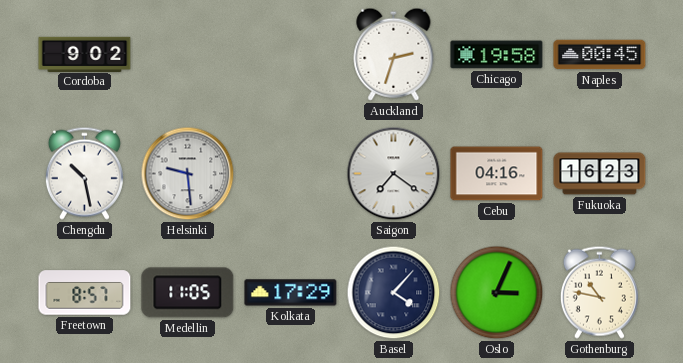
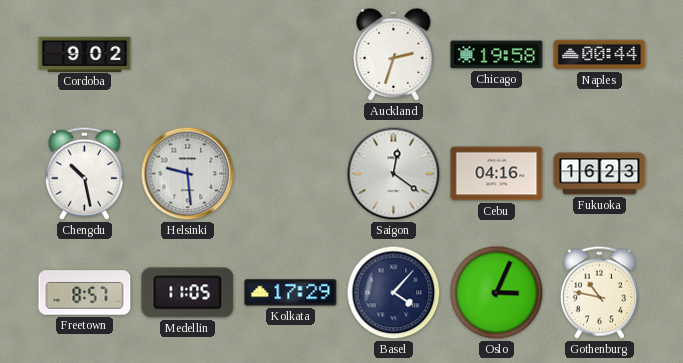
Naples: 00:45 -> 00:44 (600, 55)
Saigon: 7:21 -> 12:21 (394, 174)
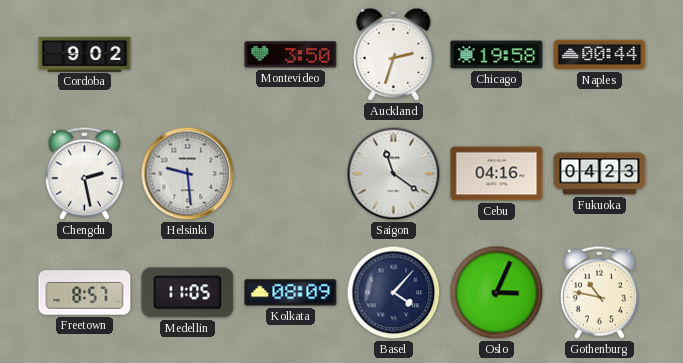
Montevideo: none -> 3:50 (291, 55)
Chengdu: 10:28 -> 2:28 (84, 173)
Saigon: 12:21 -> 11:21 (394, 174)
Fukuoka: 16:23 -> 04:23 (600, 174)
Kolkata: 17:29 -> 08:09 (291, 293)
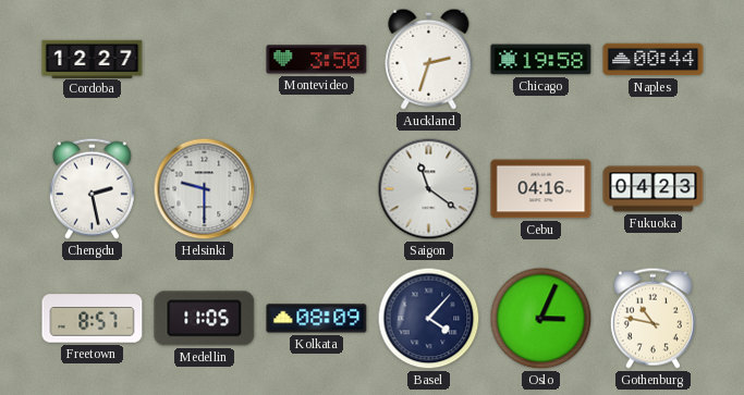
Cordoba: 9:02 -> 12:27 (93, 59)
Helsinki: 9:29 -> 9:30 (205, 189)
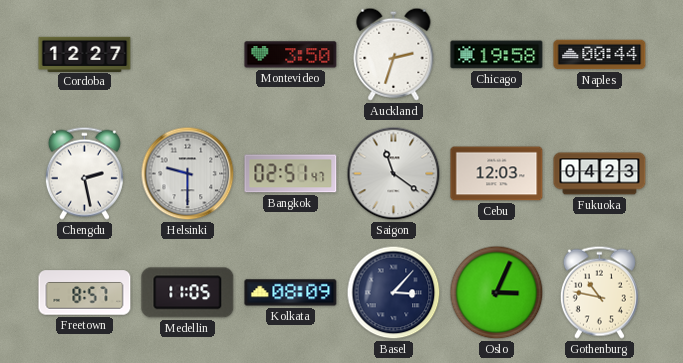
Bangkok: none -> 02:51 (291, 174)
Cebu: 04:16 -> 12:03 (497, 174)
Basel: 4:07 -> 3:07 (394, 293)
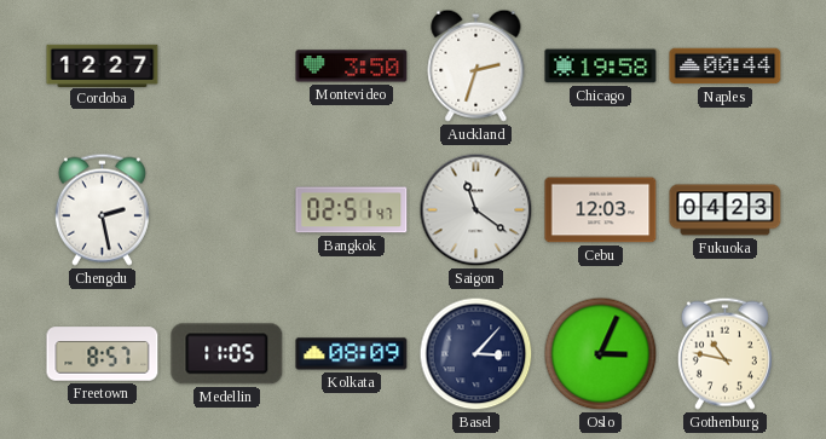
Helsinki: 9:30 -> none (188, 174)
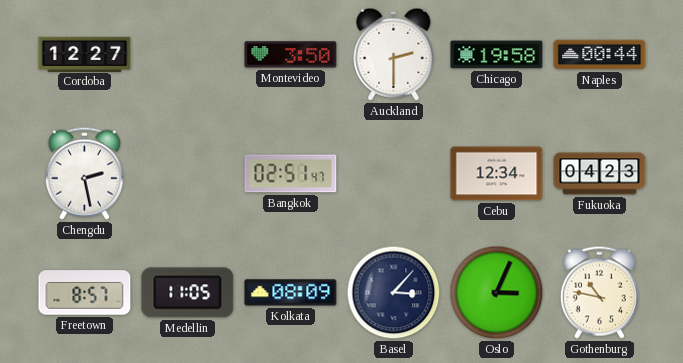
Auckland: 2:33 -> 2:30 (394, 54)
Saigon: 11:21 -> none (476, 210)
Cebu: 12:03 -> 12:34 (497, 174)
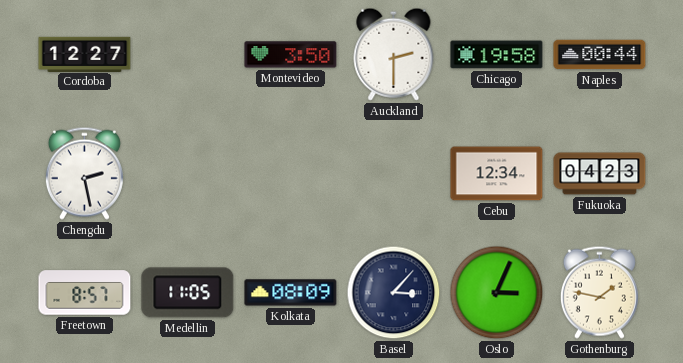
Bangkok: 02:51 -> none (291, 174)
Gothenburg: 10:47 -> 1:47 (599, 292)
